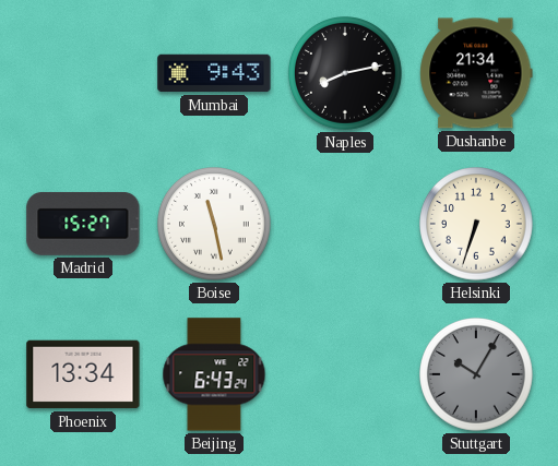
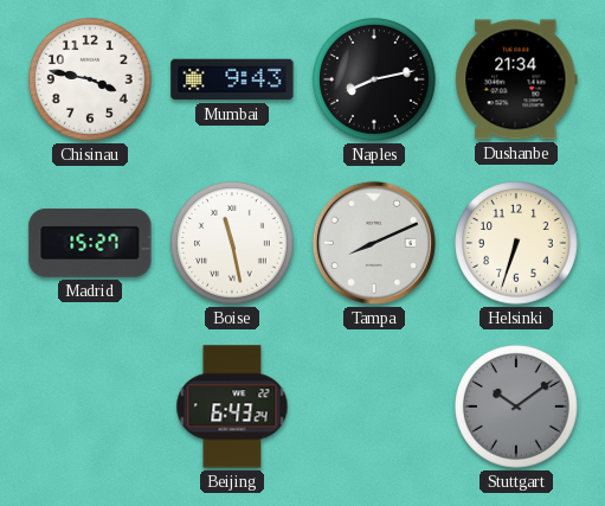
Chisinau: none -> 3:47 (91, 81)
Tampa: none -> 8:11 (374, 243)
Phoenix: 13:34 -> none (83, 374)
Stuttgart: 10:05 -> 10:09 (517, 408)
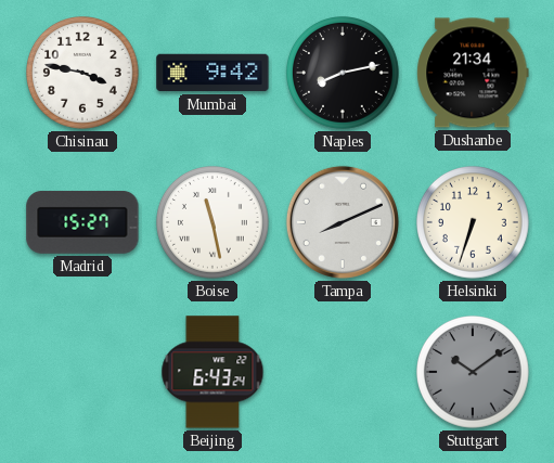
Mumbai: 9:43 -> 9:42 (212, 73)
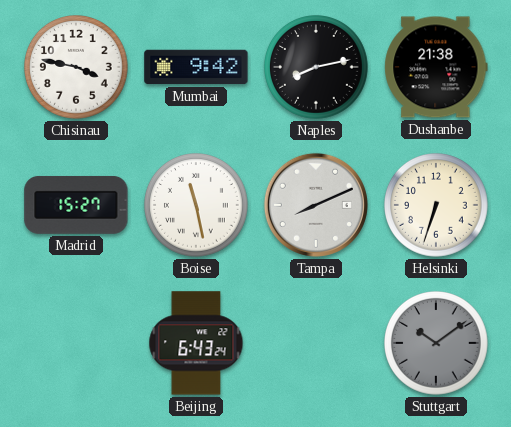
Dushanbe: 21:34 -> 21:38 (436, 67)
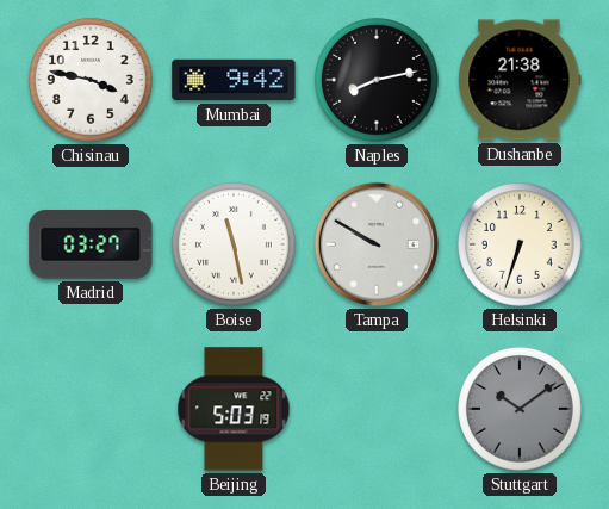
Madrid: 15:27 -> 03:27 (91, 244)
Tampa: 8:11 -> 9:50 (377, 244)
Beijing: 6:43 -> 5:03 (234, 409)
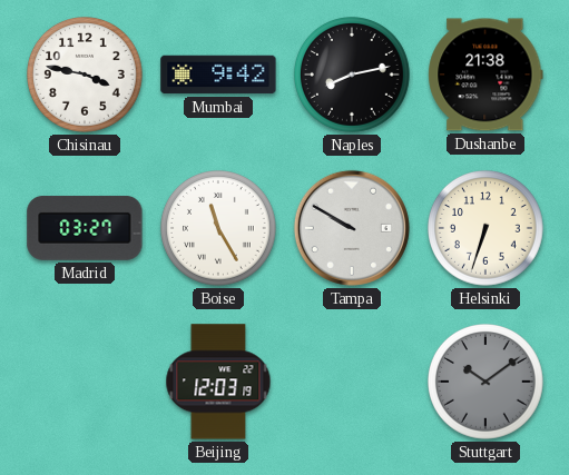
Boise: 11:28 -> 11:25 (219, 229)
Beijing: 5:03 -> 12:03 (218, 382)
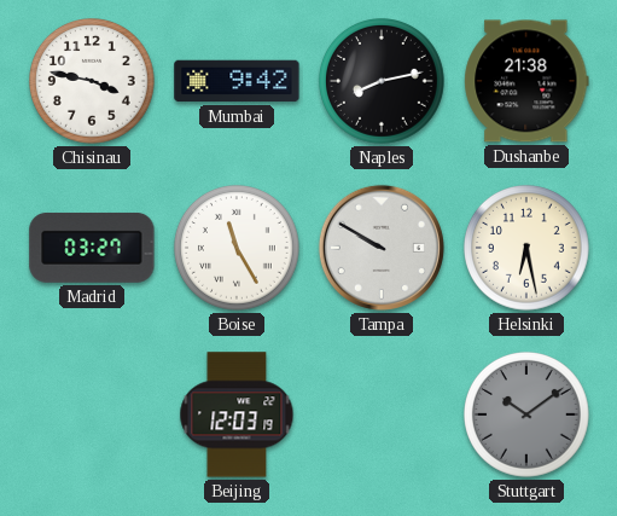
Helsinki: 6:33 -> 6:28 (528, 249)
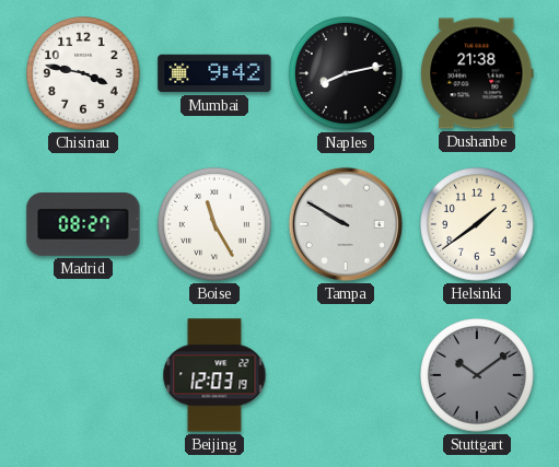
Madrid: 03:27 -> 08:27 (83, 224)
Helsinki: 6:28 -> 1:39 (478, 225)
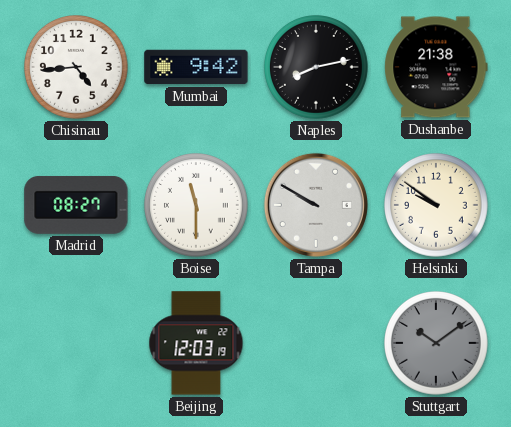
Chisinau: 3:47 -> 4:44 (77, 68)
Boise: 11:25 -> 11:30 (197, 206)
Helsinki: 1:39 -> 9:51 (437, 206)
